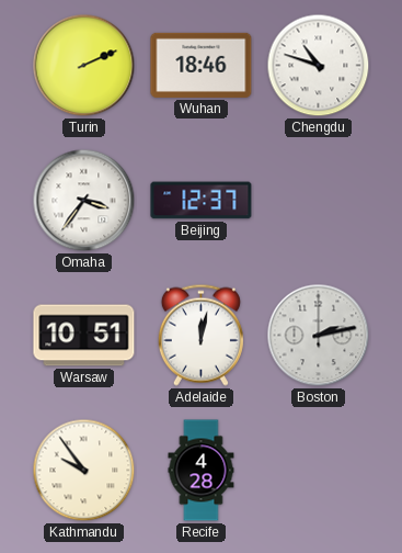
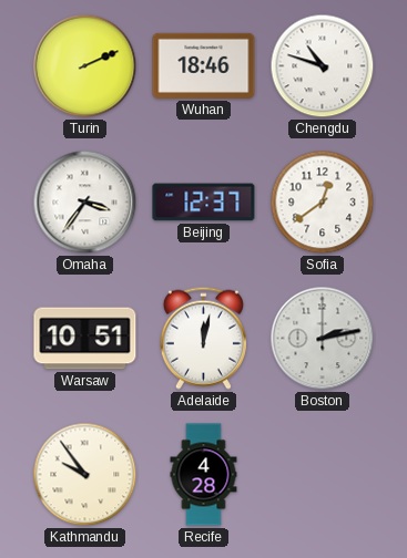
Sofia: none -> 12:39 (323, 203)
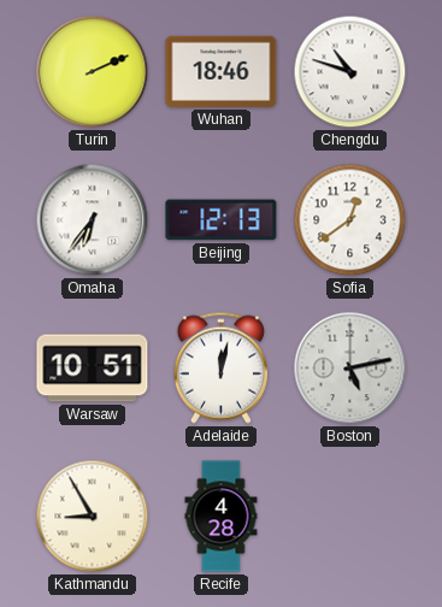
Omaha: 3:36 -> 6:36 (93, 220)
Beijing: 12:37 -> 12:13 (222, 220)
Boston: 2:13 -> 5:13 (350, 369)
Kathmandu: 9:54 -> 8:55 (93, 517)
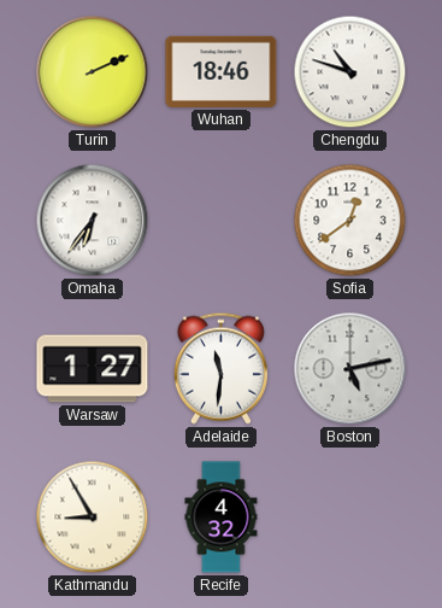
Beijing: 12:13 -> none (222, 220)
Warsaw: 10:51 -> 1:27 (93, 369)
Adelaide: 12:02 -> 11:31 (220, 368)
Recife: 4:28 -> 4:32 (222, 518)
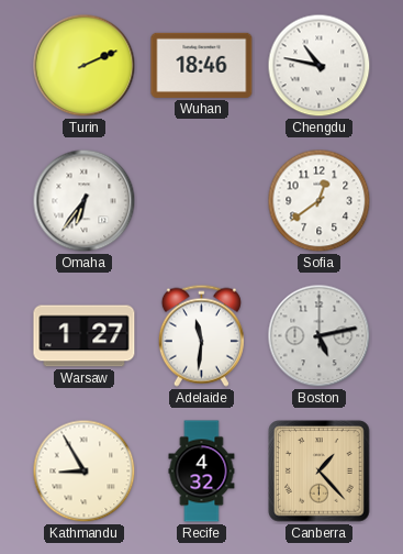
Chengdu: 10:48 -> 10:47 (320, 66)
Canberra: none -> 1:23 (320, 472)
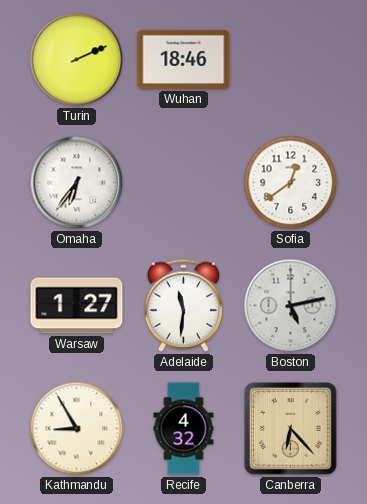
Chengdu: 10:47 -> none (320, 66)
Canberra: 1:23 -> 6:23 (291, 429)
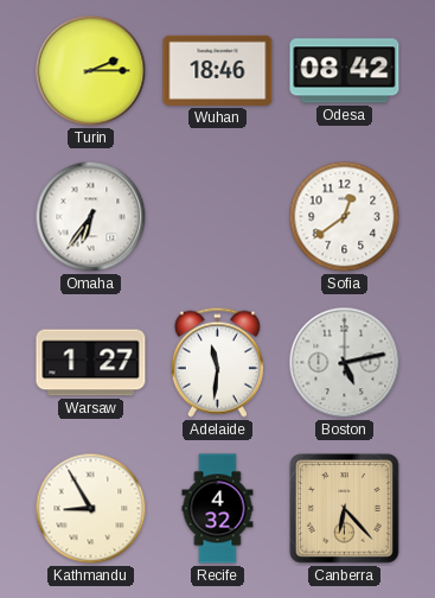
Turin: 2:11 -> 2:15 (91, 71)
Odesa: none -> 08:42 (345, 71)
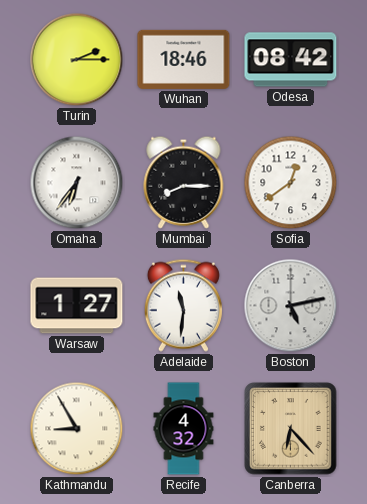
Mumbai: none -> 8:15 (184, 182)
